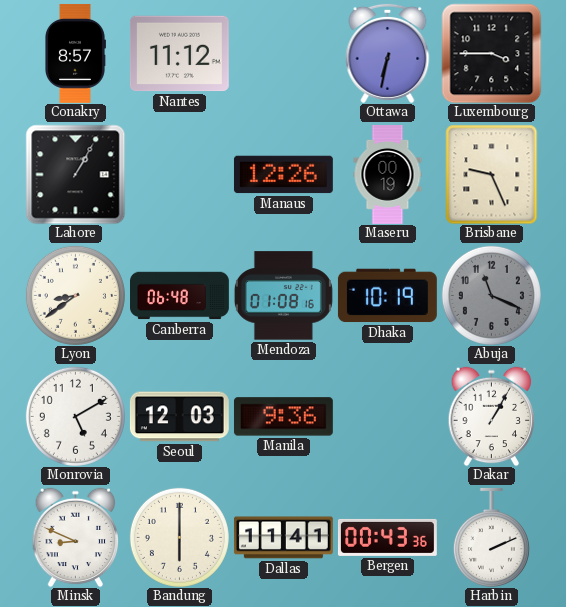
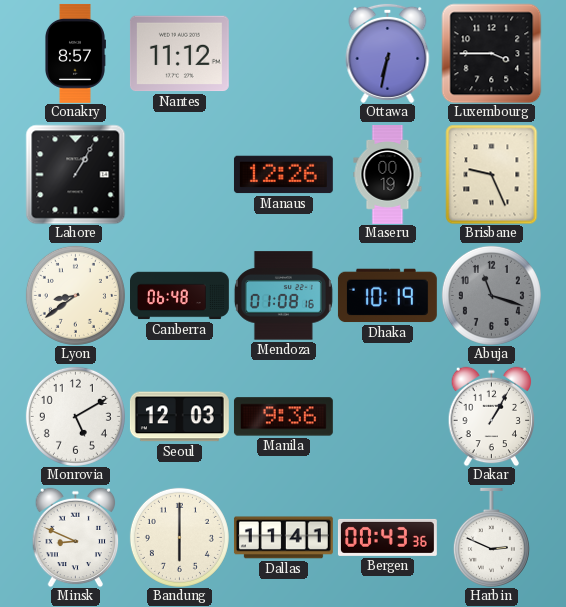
Abuja: 11:19 -> 11:18 (491, 295)
Harbin: 2:11 -> 2:49 (491, 537)
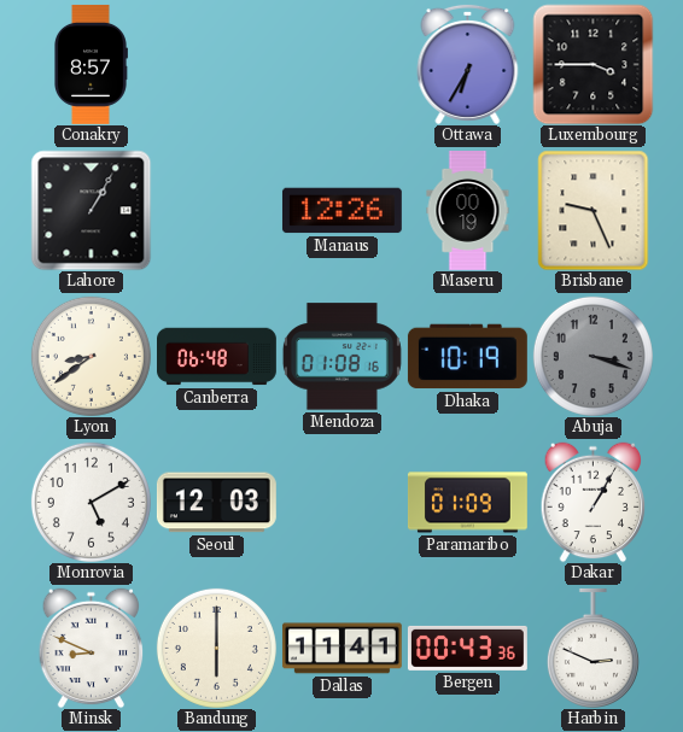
Nantes: 11:12 -> none (179, 54)
Ottawa: 6:32 -> 6:35 (468, 64)
Abuja: 11:18 -> 3:18 (592, 356)
Manila: 9:36 -> none (283, 417)
Paramaribo: none -> 01:09 (467, 503)
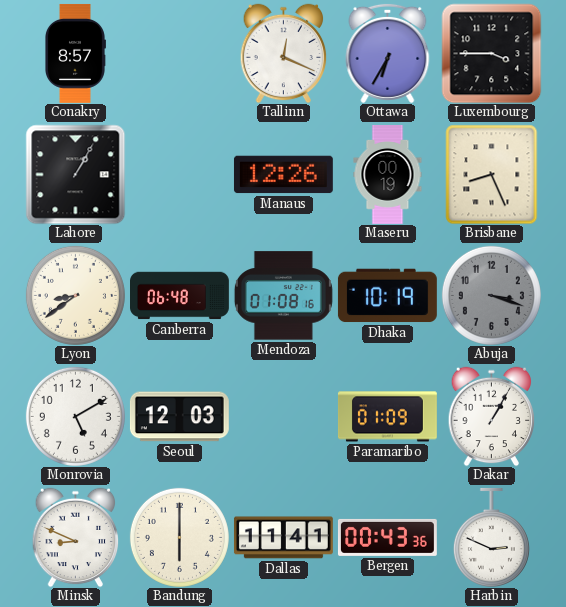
Tallinn: none -> 12:19 (284, 53)
Brisbane: 9:26 -> 8:26 (492, 174)
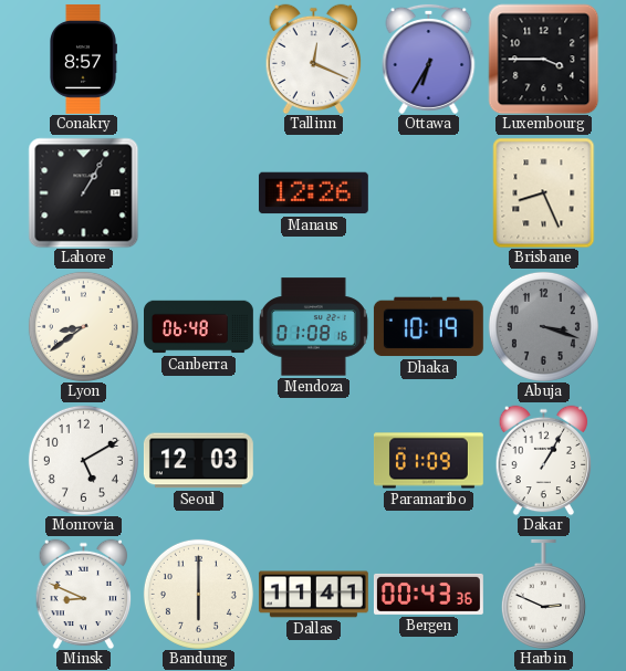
Maseru: 00:19 -> none (388, 175)
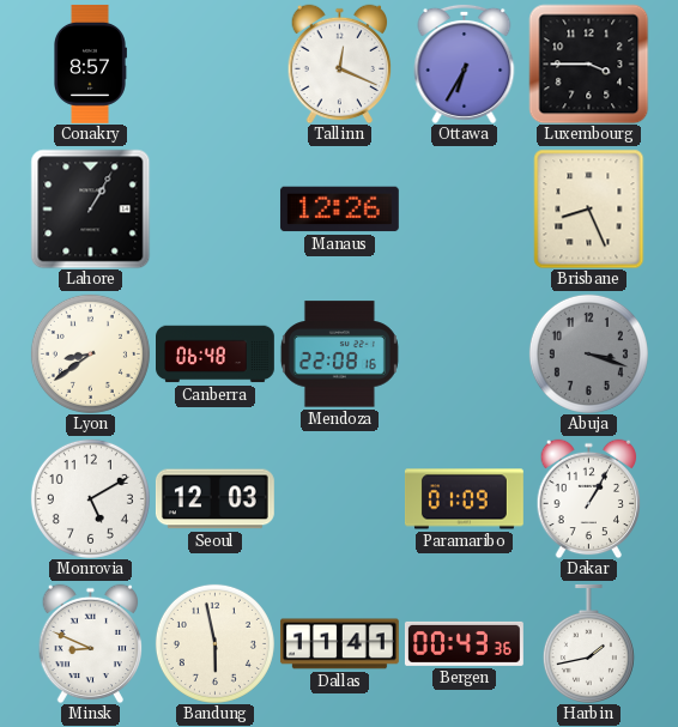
Mendoza: 01:08 -> 22:08 (339, 355)
Dhaka: 10:19 -> none (428, 327)
Bandung: 6:00 -> 5:58 (214, 643)
Harbin: 2:49 -> 1:43 (588, 643)
